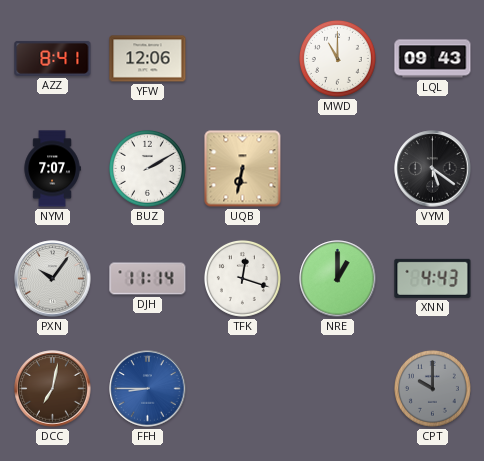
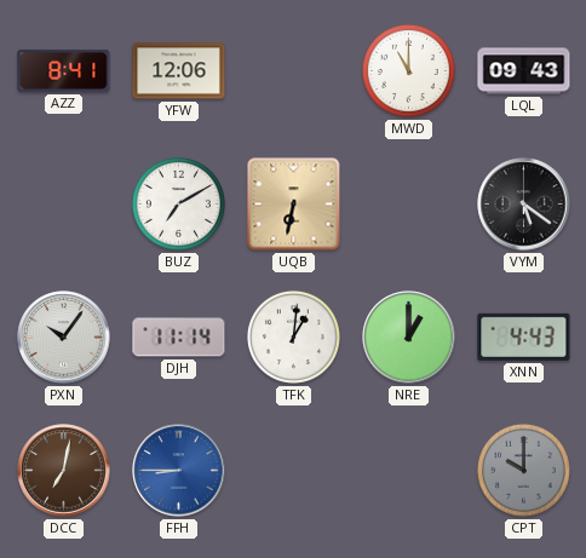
NYM: 7:07 -> none (52, 169)
BUZ: 2:10 -> 7:10 (178, 203)
TFK: 12:18 -> 1:01 (293, 336)
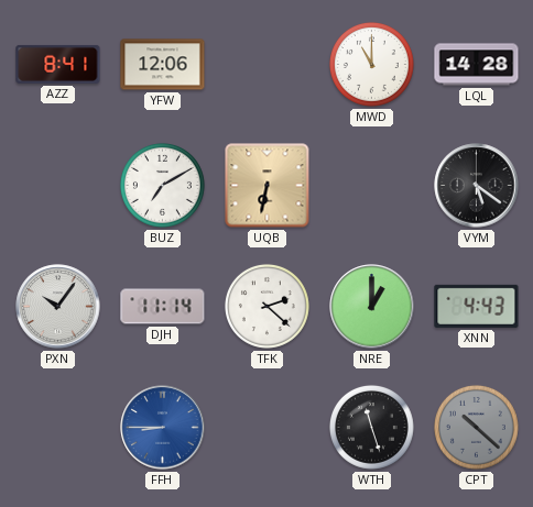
LQL: 09:43 -> 14:28 (477, 65)
TFK: 1:01 -> 2:22 (266, 306)
DCC: 7:02 -> none (64, 471)
WTH: none -> 11:27 (371, 427)
CPT: 10:00 -> 10:22 (476, 427)
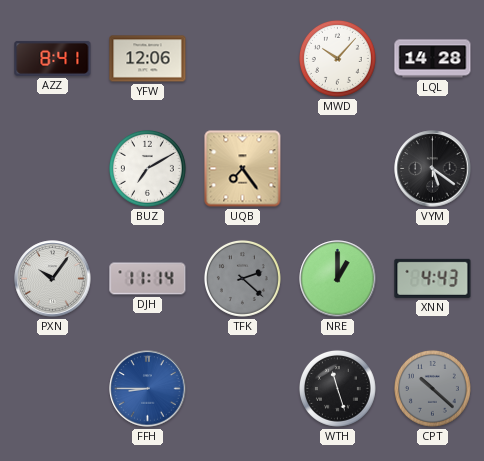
MWD: 11:00 -> 10:07 (337, 58)
UQB: 6:32 -> 7:24 (243, 169)
TFK dial: white -> grey (242, 278)
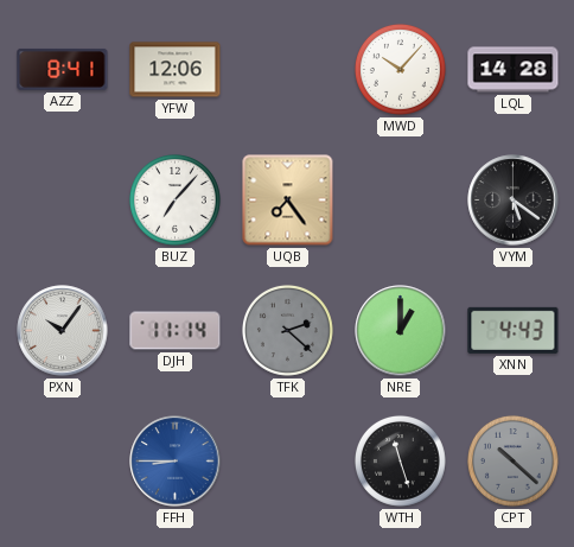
BUZ: 7:10 -> 7:07 (174, 199)
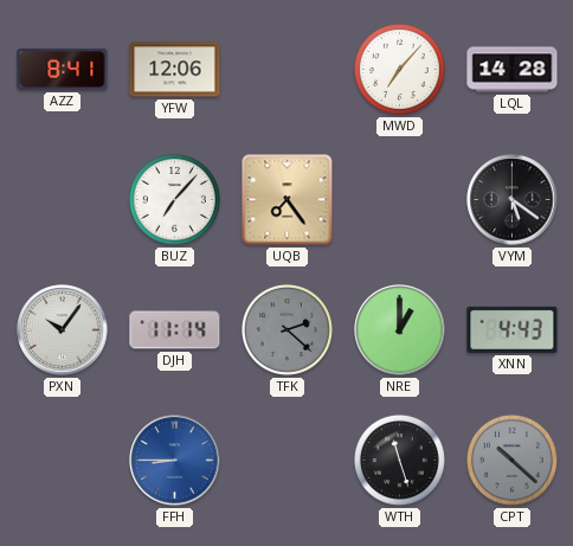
MWD: 10:07 -> 7:07 (399, 69)
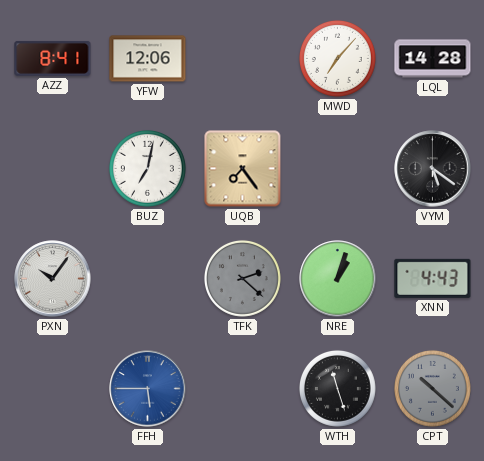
BUZ: 7:07 -> 7:02 (147, 168)
DJH: 11:14 -> none (175, 330)
NRE: 1:00 -> 1:03 (338, 279)
FFH: 8:45 -> 5:45 (148, 389)
